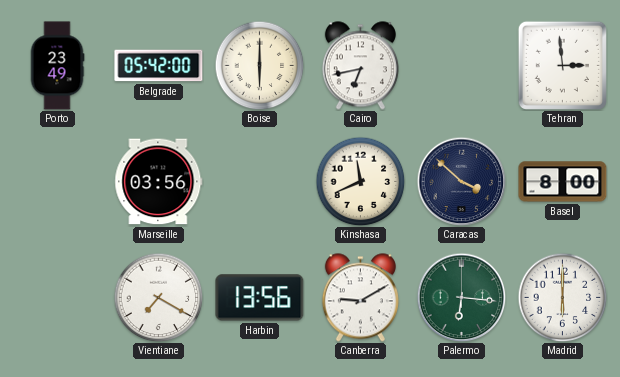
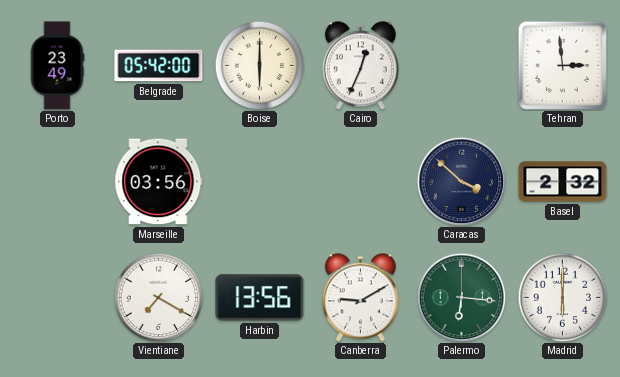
Cairo: 6:43 -> 12:34 (360, 66)
Kinshasa: 11:41 -> none (360, 181)
Basel: 8:00 -> 2:32 (563, 182)
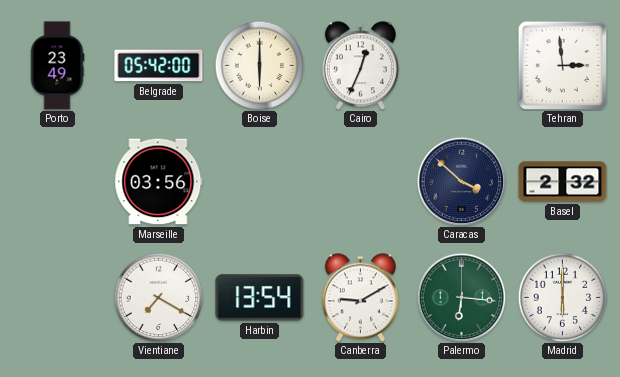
Harbin: 13:56 -> 13:54 (260, 298)
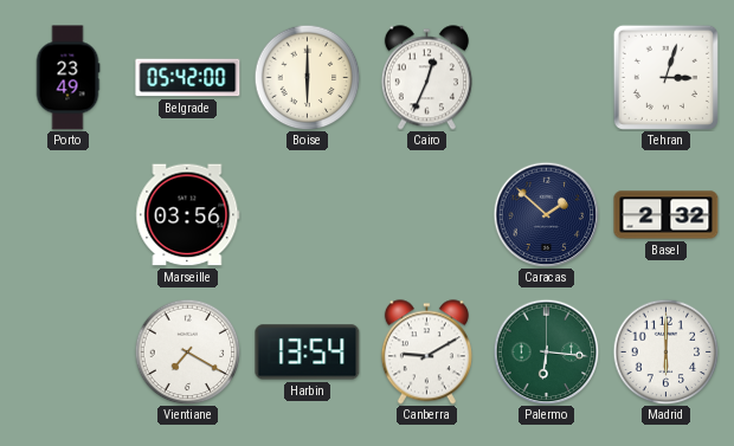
Tehran: 2:59 -> 3:03 (665, 77)
Caracas: 3:52 -> 1:52 (546, 214)
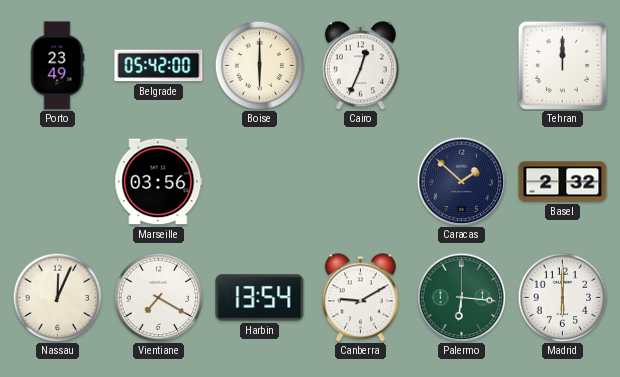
Tehran: 3:03 -> 12:00 (562, 65)
Nassau: none -> 12:04 (57, 297)
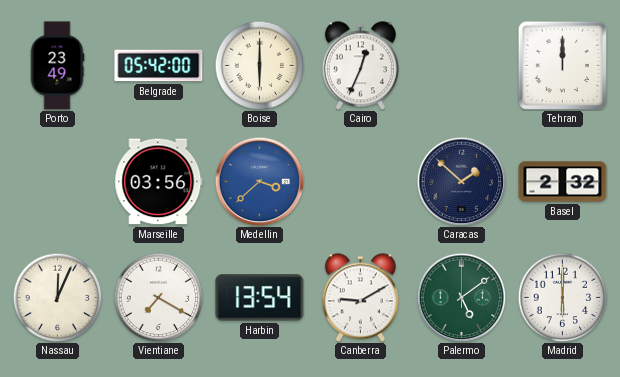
Medellin: none -> 3:38 (259, 181)
Palermo: 6:16 -> 5:09 (461, 297)
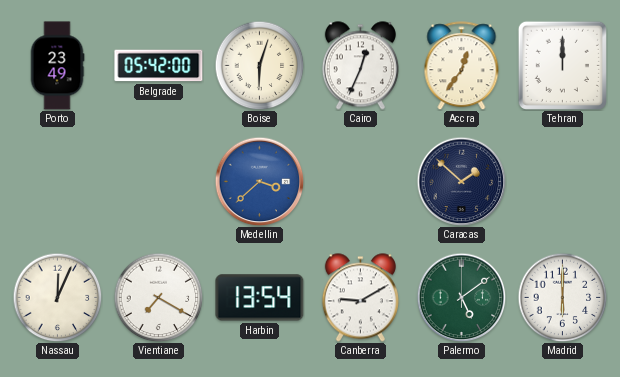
Boise: 6:00 -> 6:03 (259, 65)
Accra: none -> 12:36 (462, 66)
Marseille: 03:56 -> none (159, 182)
Basel: 2:32 -> none (563, 182)
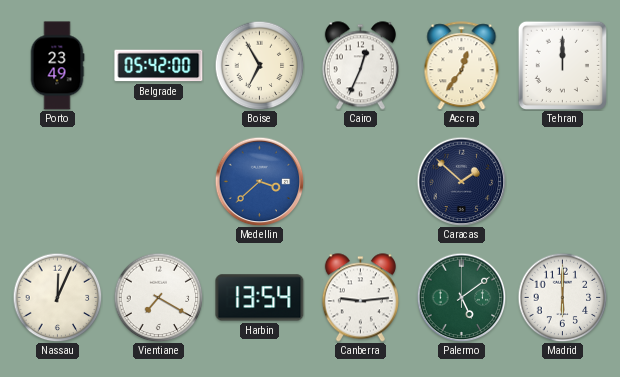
Boise: 6:03 -> 6:55 (259, 65)
Canberra: 9:10 -> 9:14 (360, 298)
